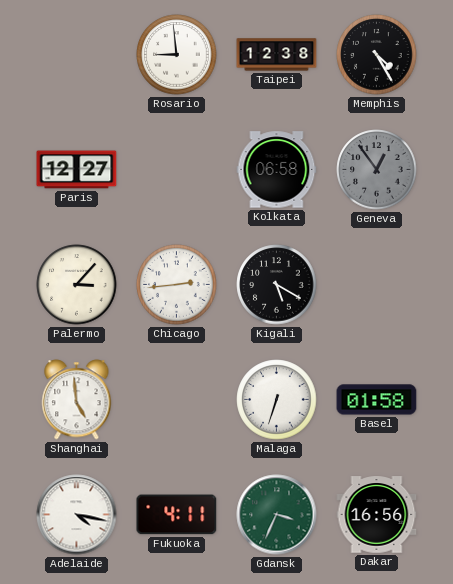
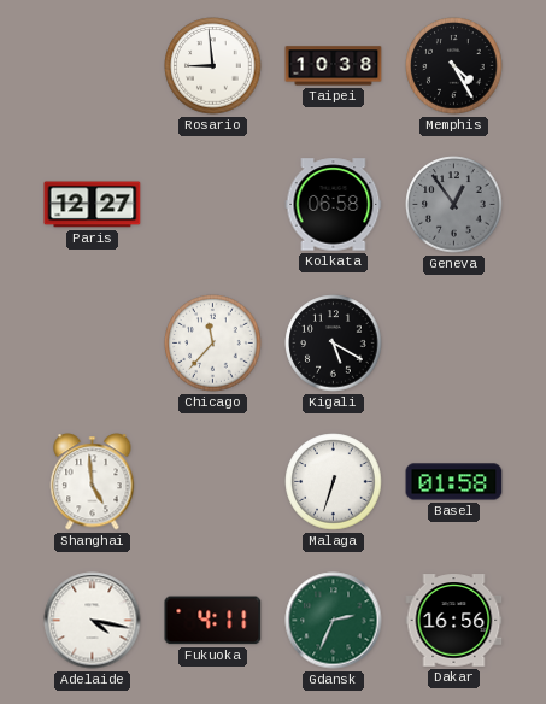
Taipei: 12:38 -> 10:38 (334, 66)
Palermo: 3:07 -> none (77, 285)
Chicago: 2:44 -> 11:37 (213, 344)
Gdansk: 3:34 -> 2:34 (334, 621)
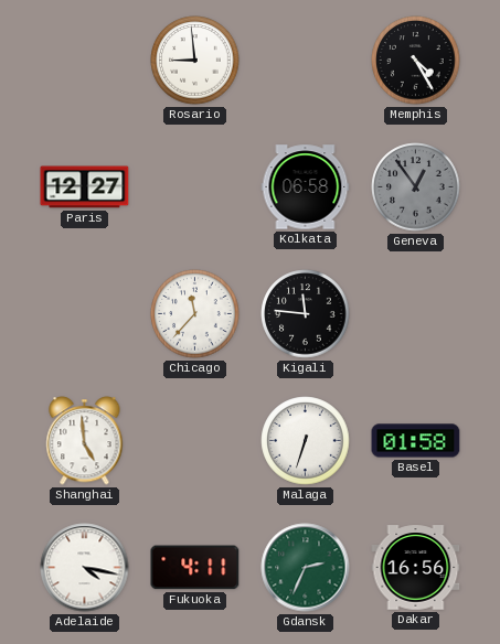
Taipei: 10:38 -> none (334, 66)
Kigali: 5:20 -> 11:46 (306, 314)
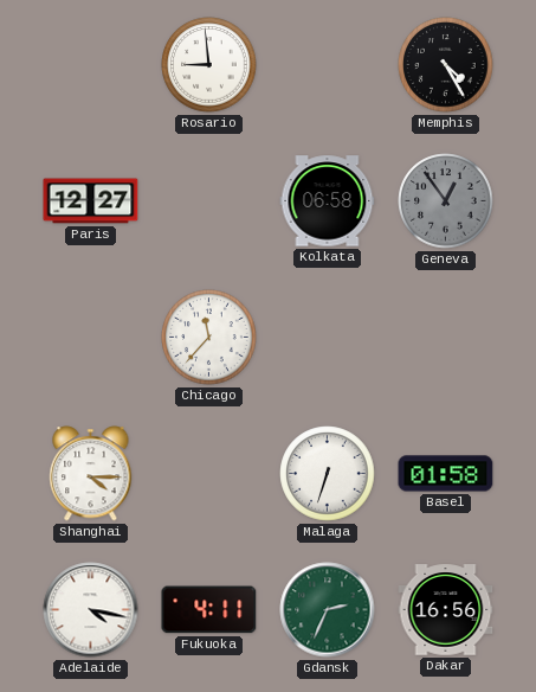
Kigali: 11:46 -> none (306, 314)
Shanghai: 4:59 -> 4:15 (91, 474)
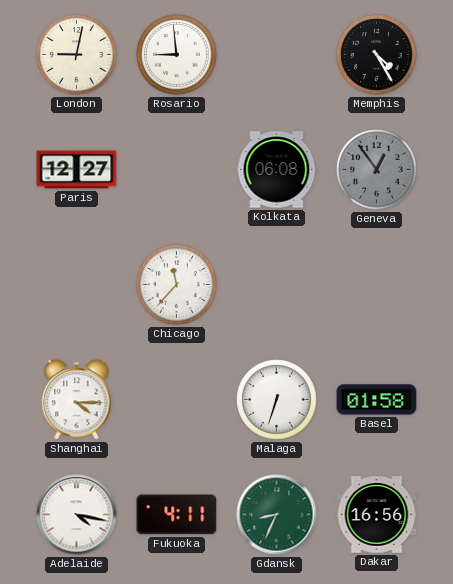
London: none -> 9:02 (77, 55)
Kolkata: 06:58 -> 06:08 (277, 170)
Gdansk: 2:34 -> 8:34 (277, 515)
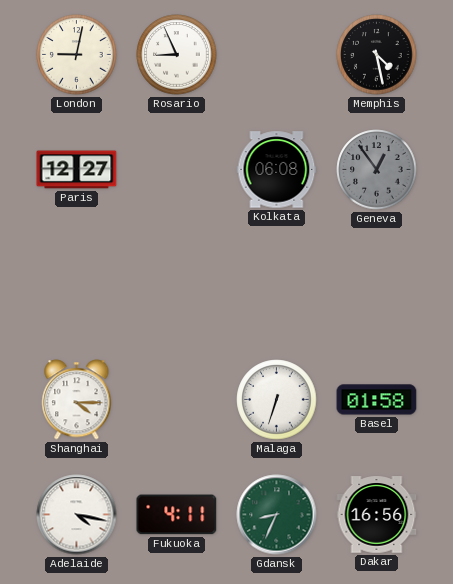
Rosario: 8:59 -> 8:56 (177, 55)
Memphis: 4:25 -> 4:28 (377, 55)
Chicago: 11:37 -> none (177, 285)
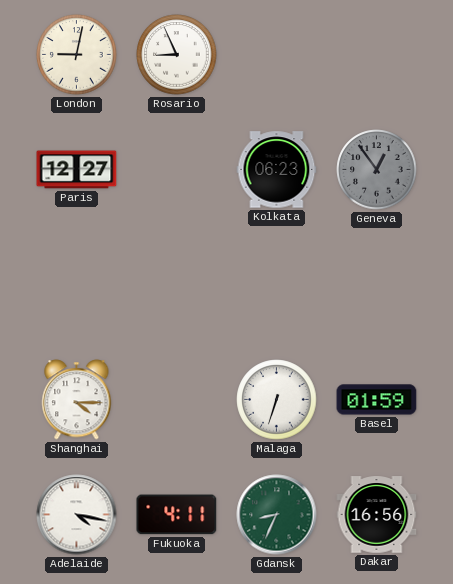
Memphis: 4:28 -> none (377, 55)
Kolkata: 06:08 -> 06:23 (277, 170)
Basel: 01:58 -> 01:59 (377, 400)
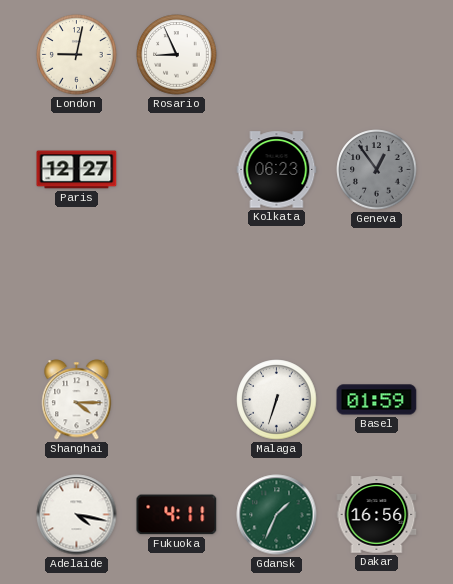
Gdansk: 8:34 -> 1:34 (277, 515)
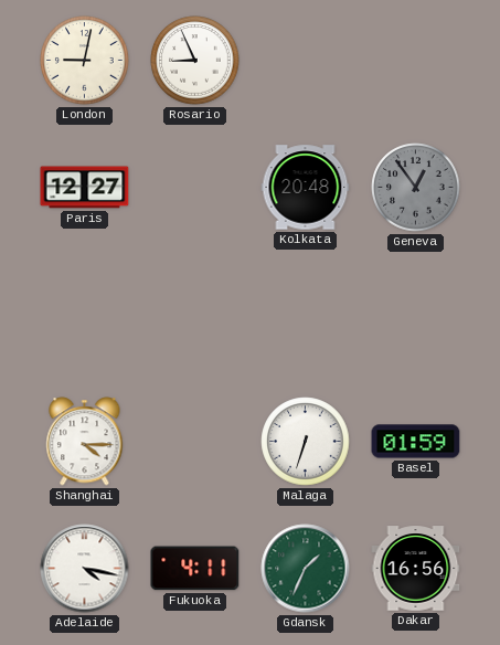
Kolkata: 06:23 -> 20:48 (306, 188)
